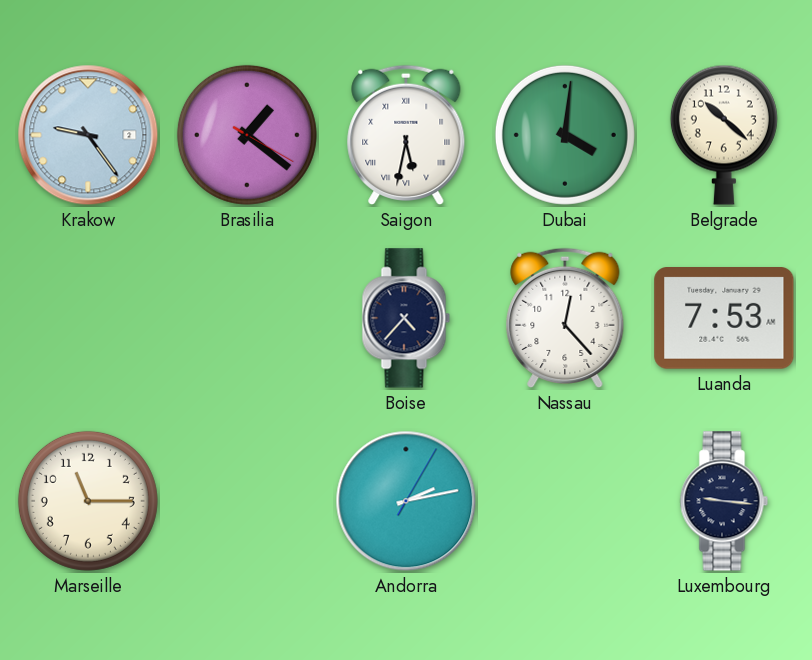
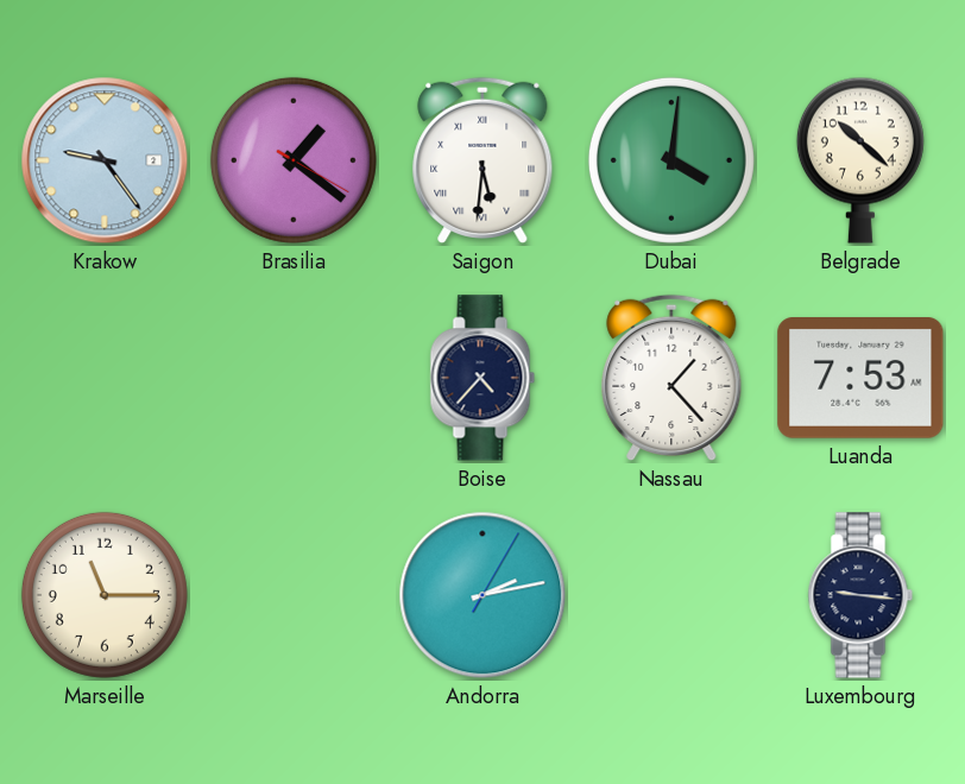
Saigon: 5:32 -> 5:31 (482, 160)
Nassau: 12:23 -> 1:23 (671, 378)
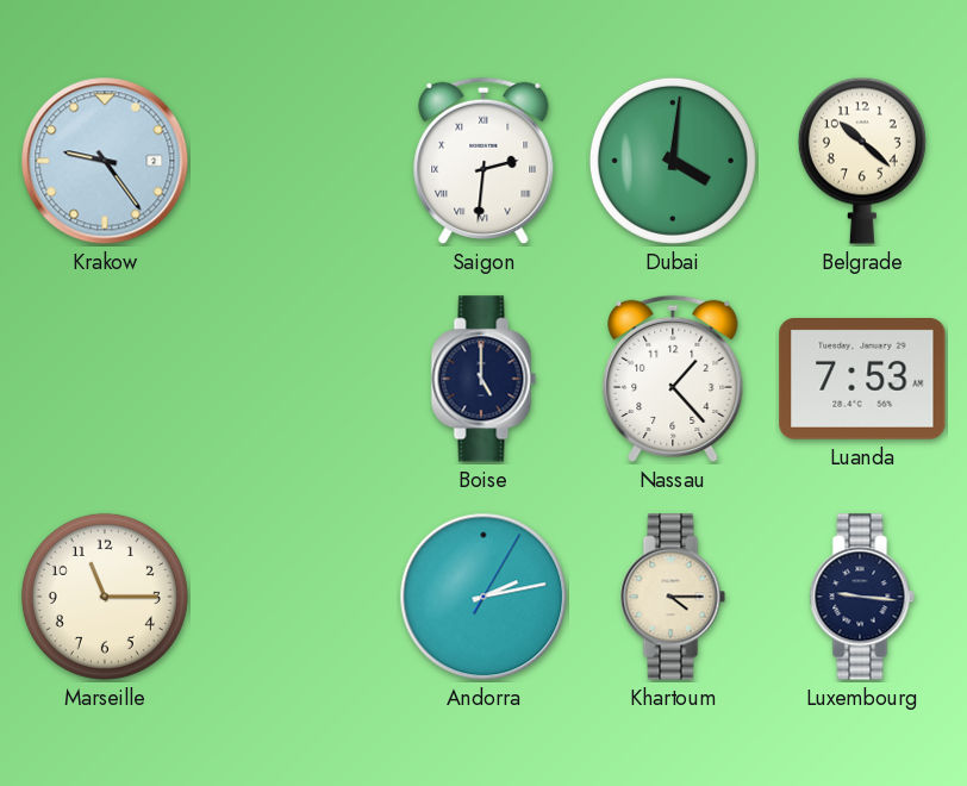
Brasilia: 1:21 -> none (294, 160)
Saigon: 5:31 -> 2:31 (484, 161)
Boise: 4:37 -> 5:00 (484, 379)
Khartoum: none -> 4:15 (673, 597)
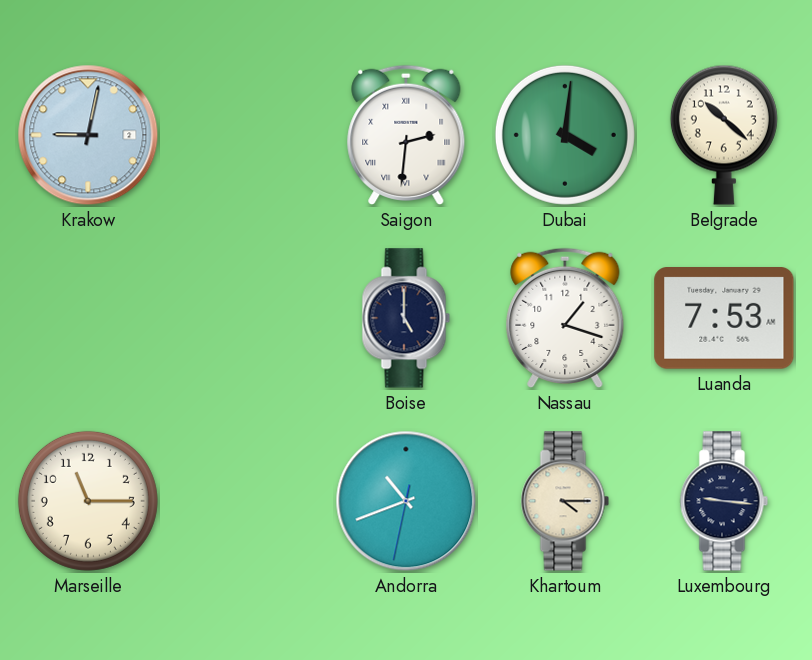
Krakow: 9:24 -> 9:02 (88, 135)
Nassau: 1:23 -> 1:18 (565, 318)
Andorra: 2:13 -> 10:41 (406, 501)
